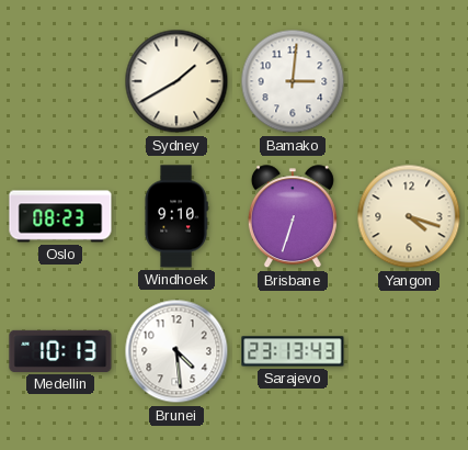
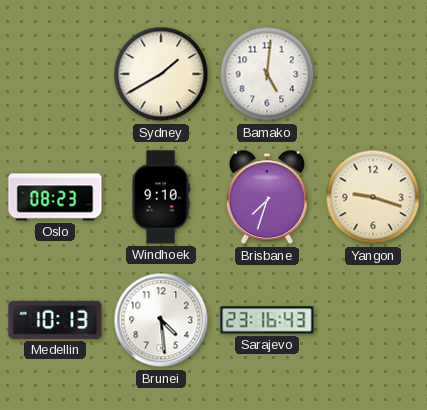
Bamako: 3:01 -> 5:01 (267, 74)
Brisbane: 6:33 -> 7:33 (267, 198)
Yangon: 4:18 -> 9:18 (373, 197)
Sarajevo: 23:13 -> 23:16 (267, 320)
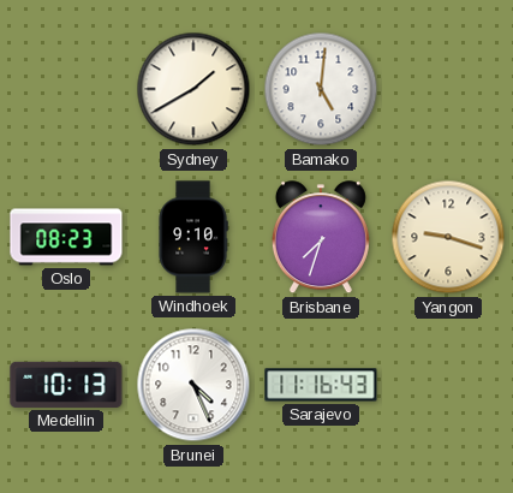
Brunei: 4:29 -> 4:26 (193, 385)
Sarajevo: 23:16 -> 11:16 (321, 385)
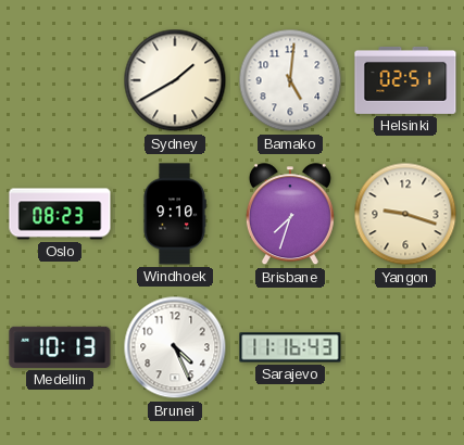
Helsinki: none -> 02:51 (405, 80)
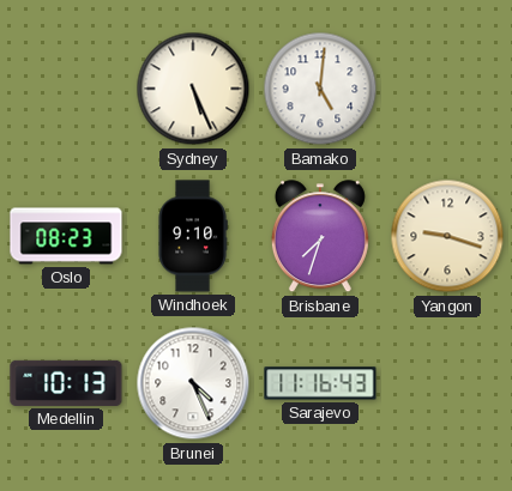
Sydney: 1:40 -> 5:26 (193, 89)
Helsinki: 02:51 -> none (405, 80)
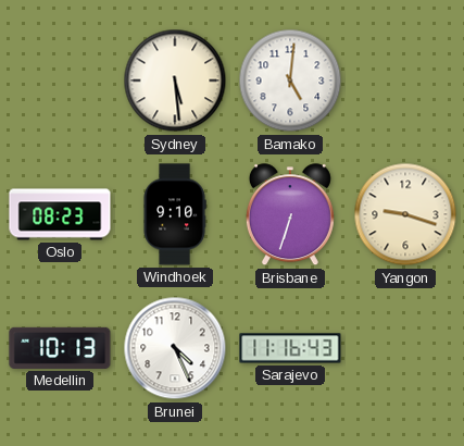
Sydney: 5:26 -> 5:29 (175, 80)
Brisbane: 7:33 -> 6:33 (290, 215)
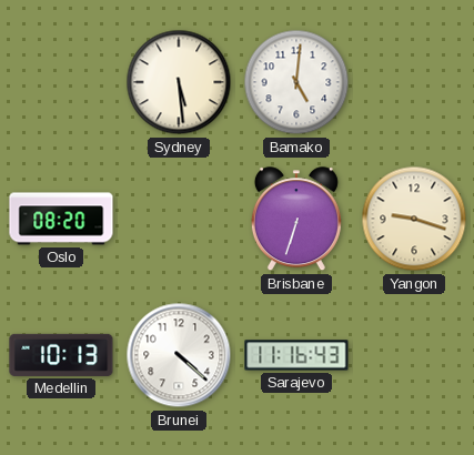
Oslo: 08:23 -> 08:20 (61, 219)
Windhoek: 9:10 -> none (175, 214)
Brunei: 4:26 -> 4:22 (179, 355)
